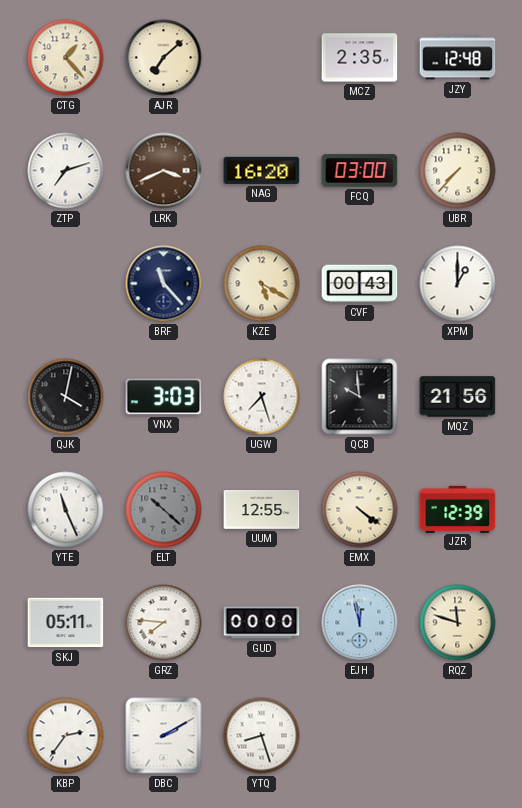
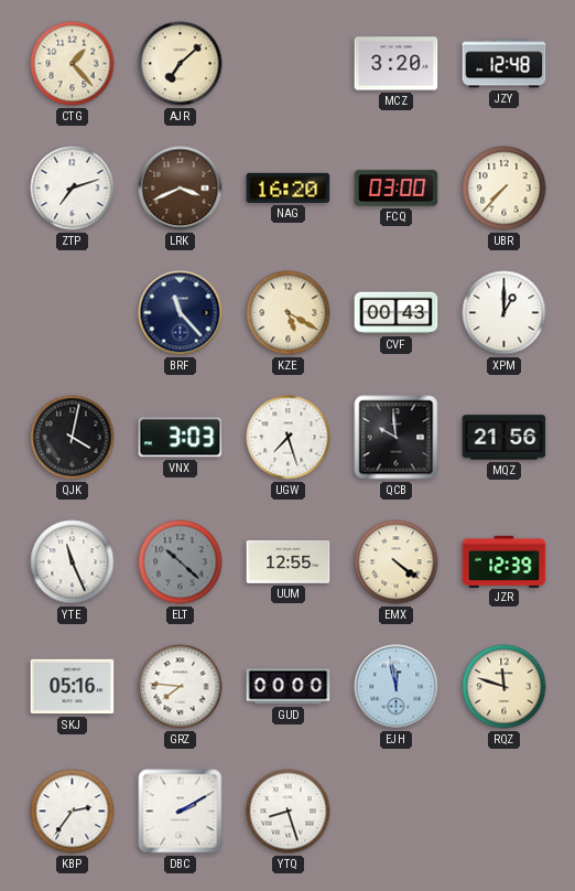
MCZ: 2:35 -> 3:20 (397, 64)
SKJ: 05:11 -> 05:16 (73, 687)
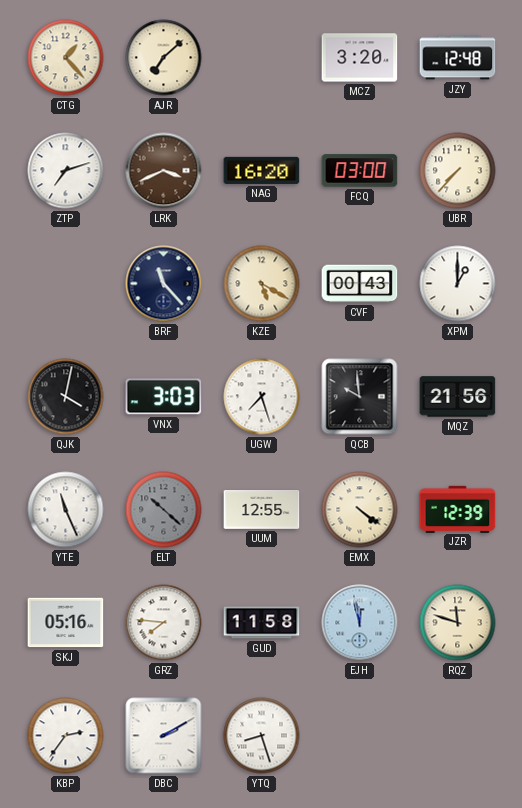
GUD: 00:00 -> 11:58 (262, 623)
